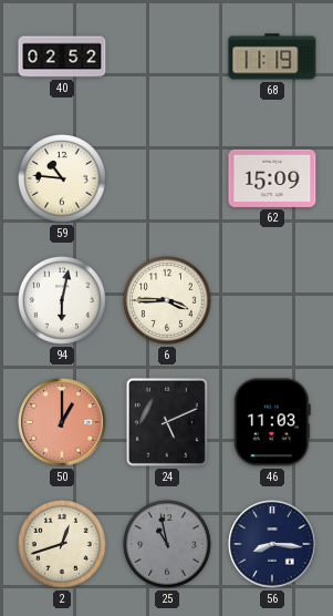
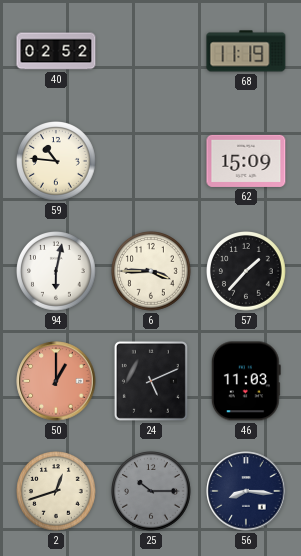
57: none -> 1:37 (247, 272)
25: 10:58 -> 10:15 (152, 492)
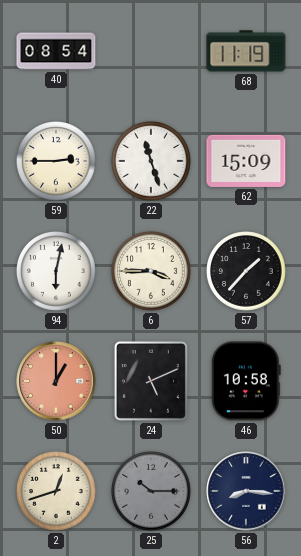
40: 02:52 -> 08:54 (56, 51)
59: 10:46 -> 2:45 (57, 162)
22: none -> 11:27 (152, 162)
46: 11:03 -> 10:58 (246, 381)
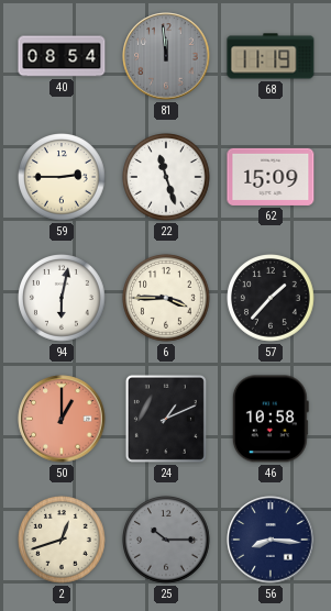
81: none -> 11:59 (166, 56)
24: 5:11 -> 1:11 (166, 419)
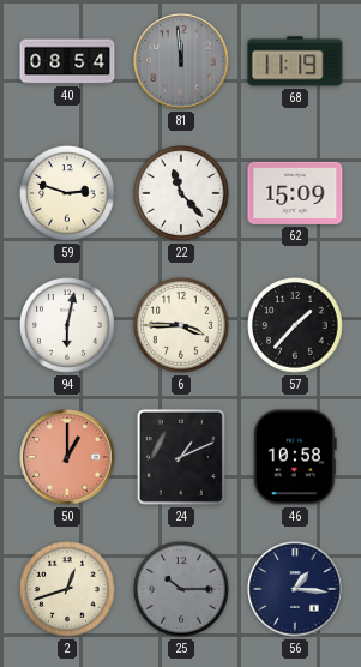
59: 2:45 -> 2:48 (68, 194)
22: 11:27 -> 11:23 (182, 194)
56: 8:16 -> 1:16 (295, 589)
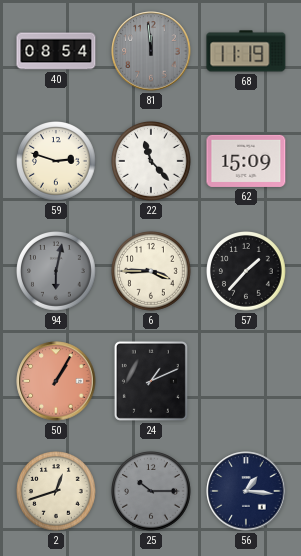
94 dial: white -> grey (57, 272)
50: 1:00 -> 1:05 (56, 381)
46: 10:58 -> none (295, 457)
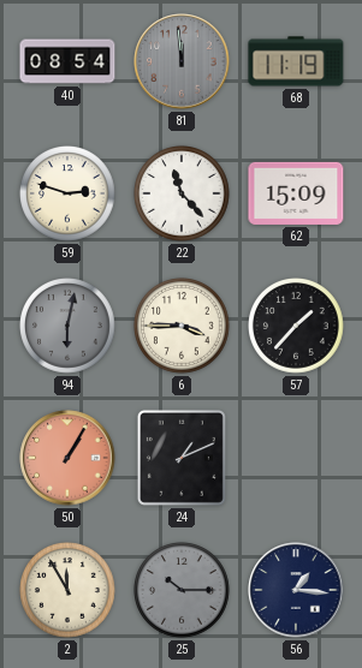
2: 12:42 -> 11:55 (69, 591)
